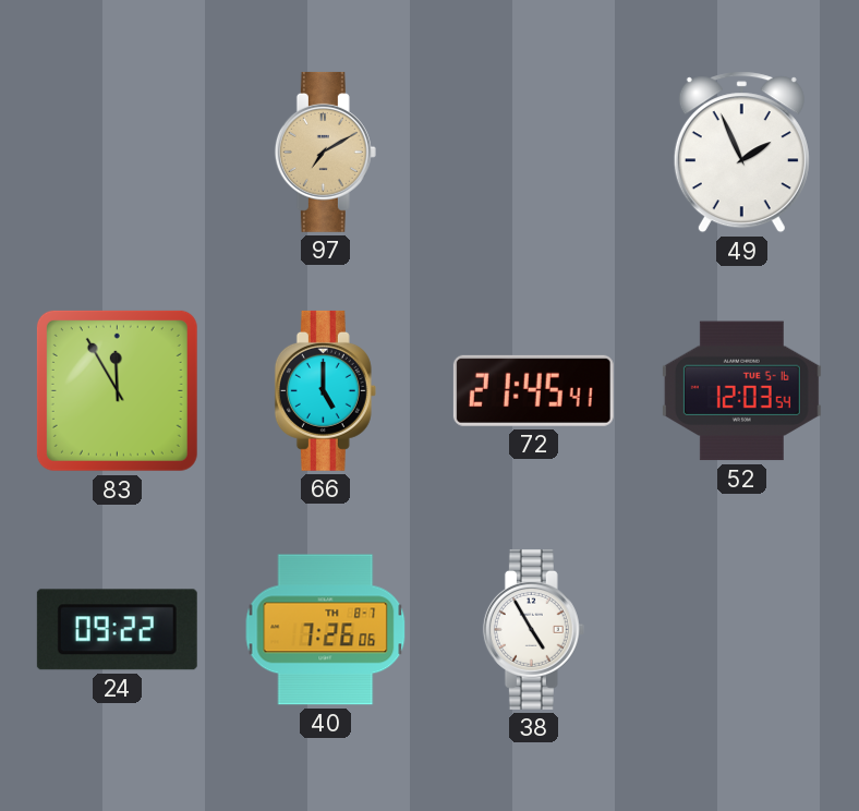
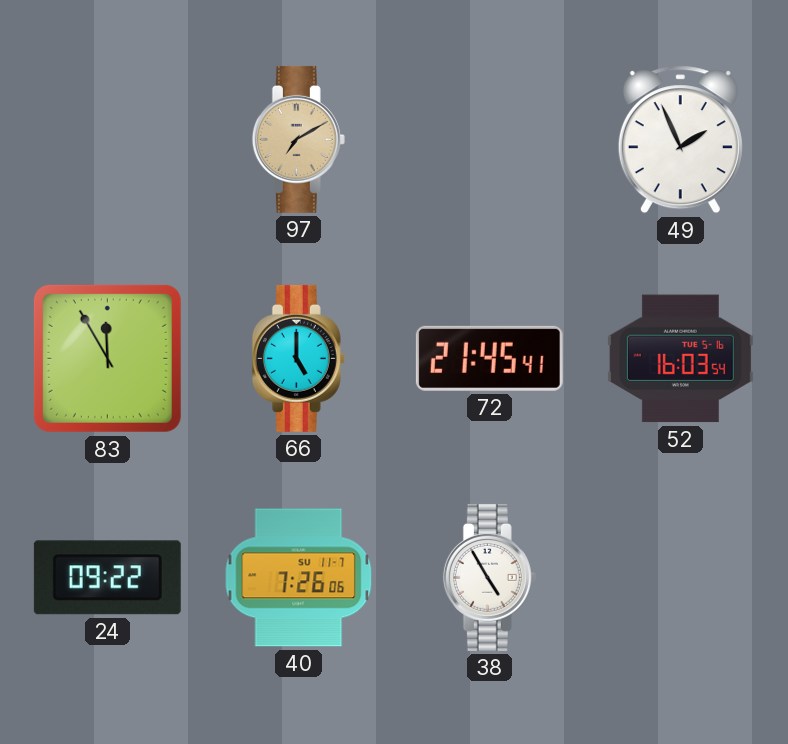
52: 12:03 -> 16:03 (680, 359)
40 date: TH 8-7 -> SU 11-7 (299, 578)
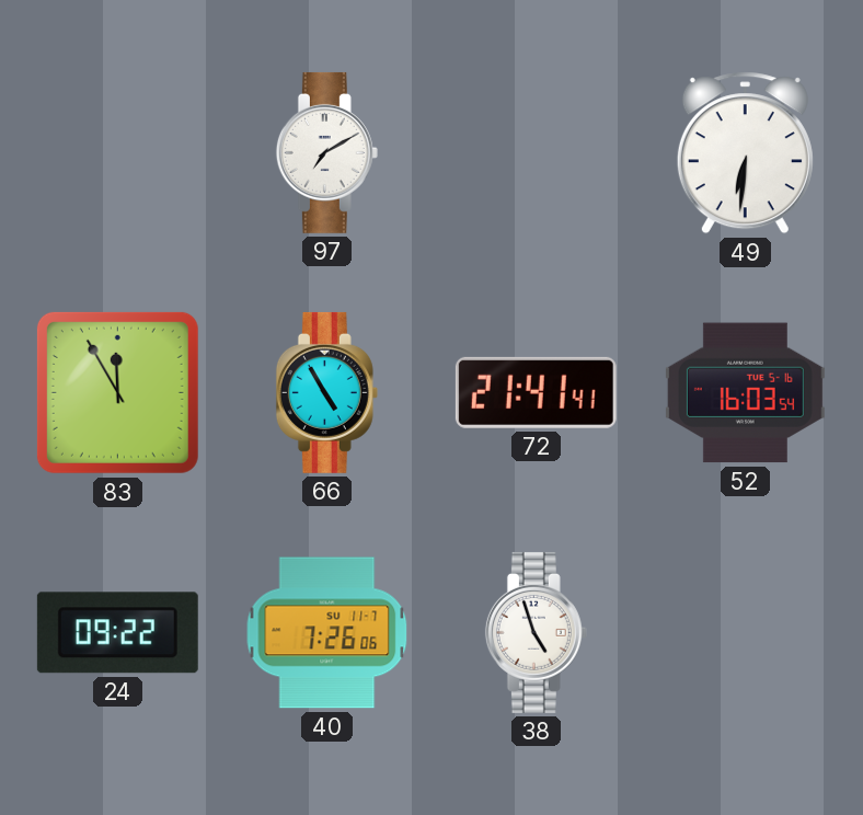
97 dial: champagne -> white (326, 152)
49: 1:56 -> 6:31 (745, 153)
66: 5:00 -> 4:55 (326, 392)
72: 21:45 -> 21:41 (536, 392)
38: 4:55 -> 4:57 (536, 632)
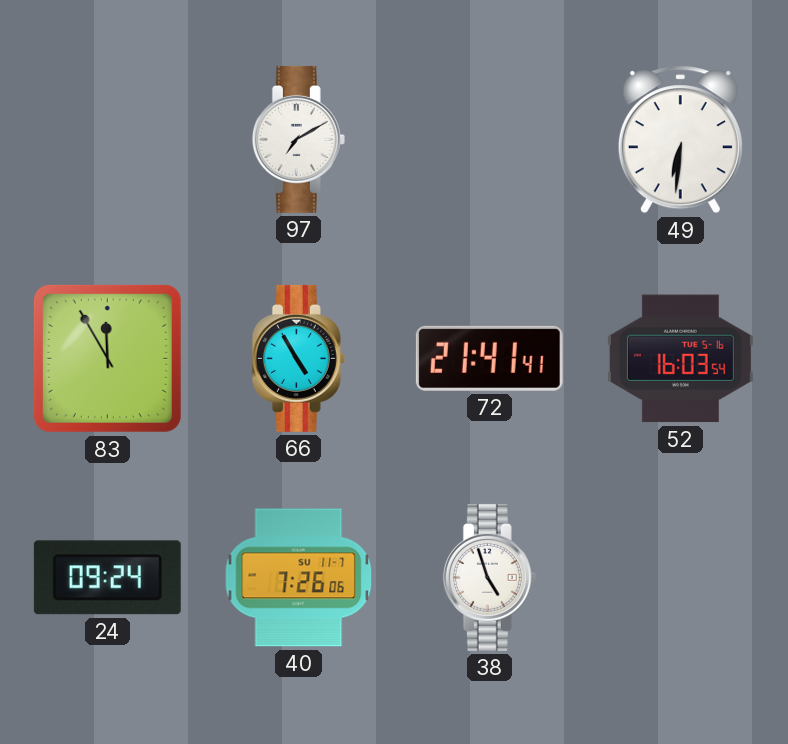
24: 09:22 -> 09:24 (107, 578)
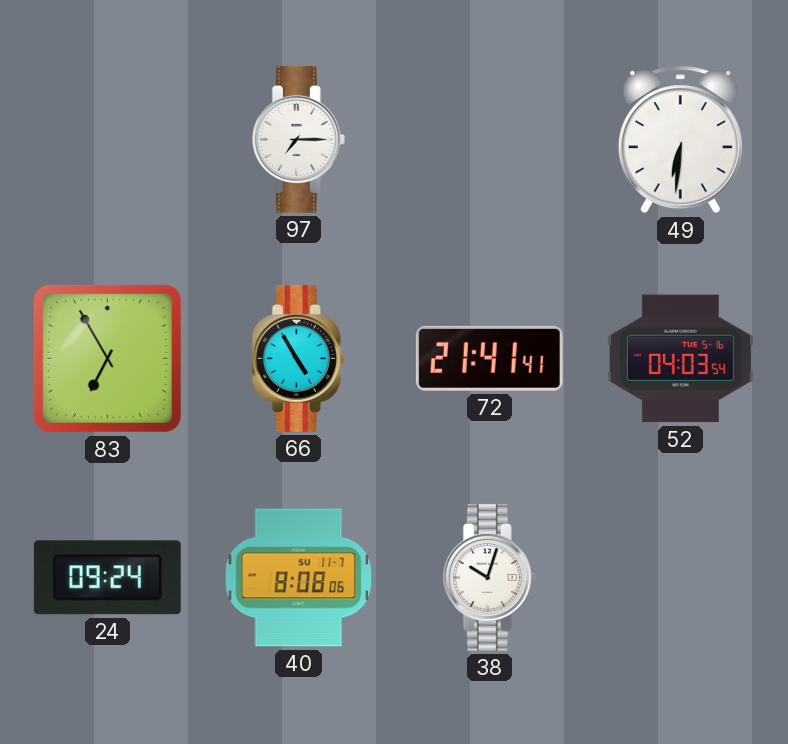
97: 7:10 -> 7:15 (298, 139)
83: 11:55 -> 6:55 (107, 358)
52: 16:03 -> 04:03 (680, 359)
40: 7:26 -> 8:08 (299, 578)
38: 4:57 -> 10:03 (489, 577)
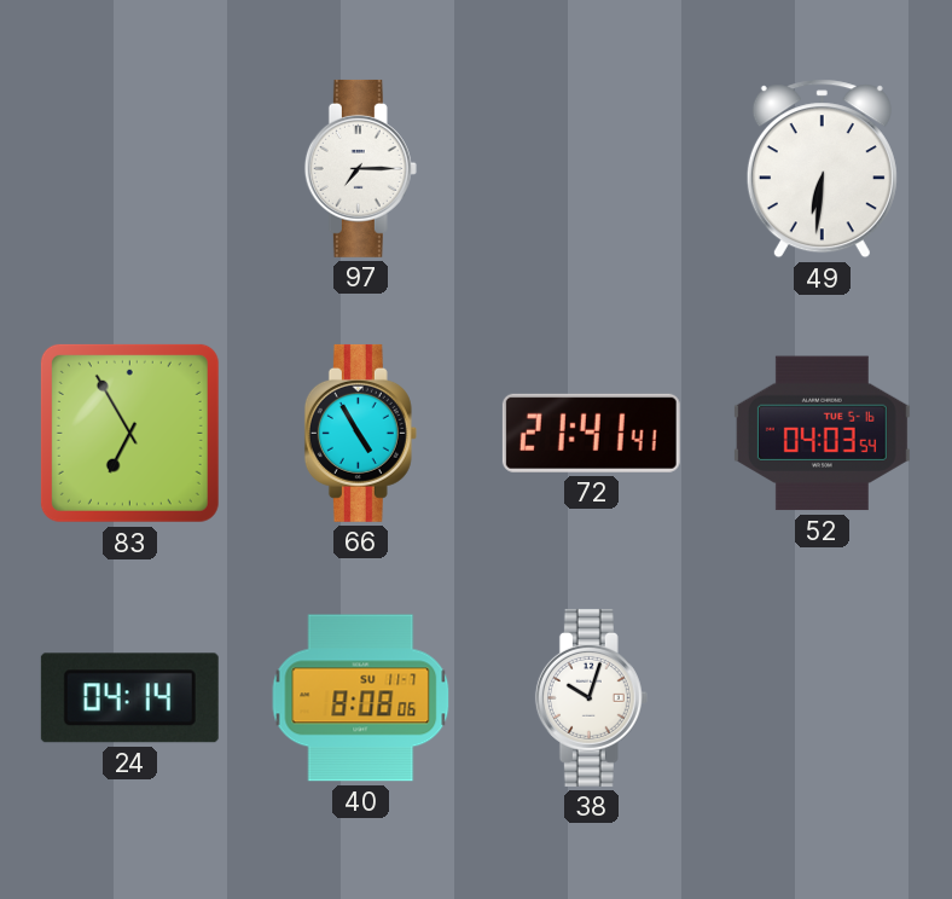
24: 09:24 -> 04:14 (129, 698)
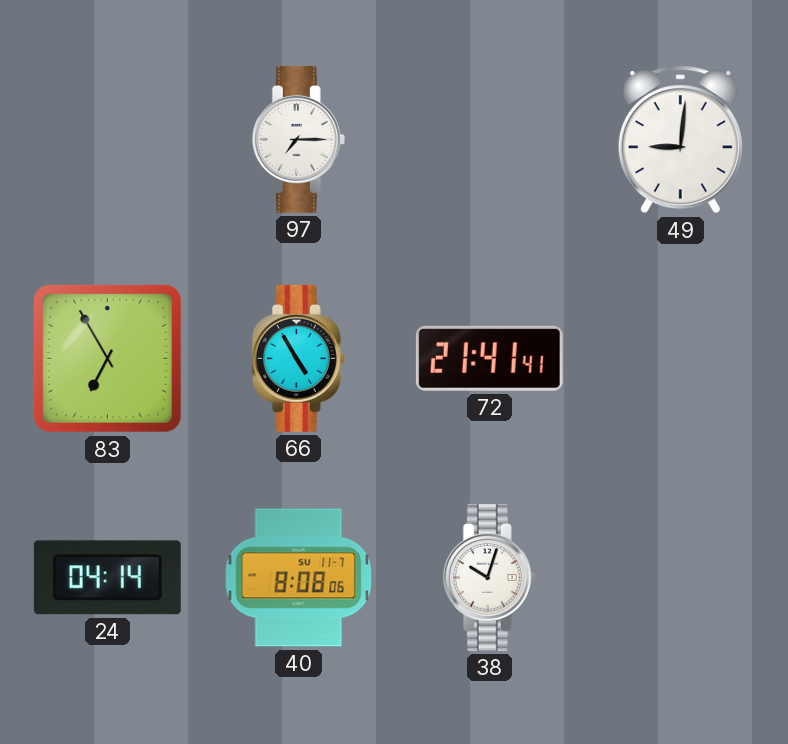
49: 6:31 -> 9:01 (680, 140)
52: 04:03 -> none (822, 434)
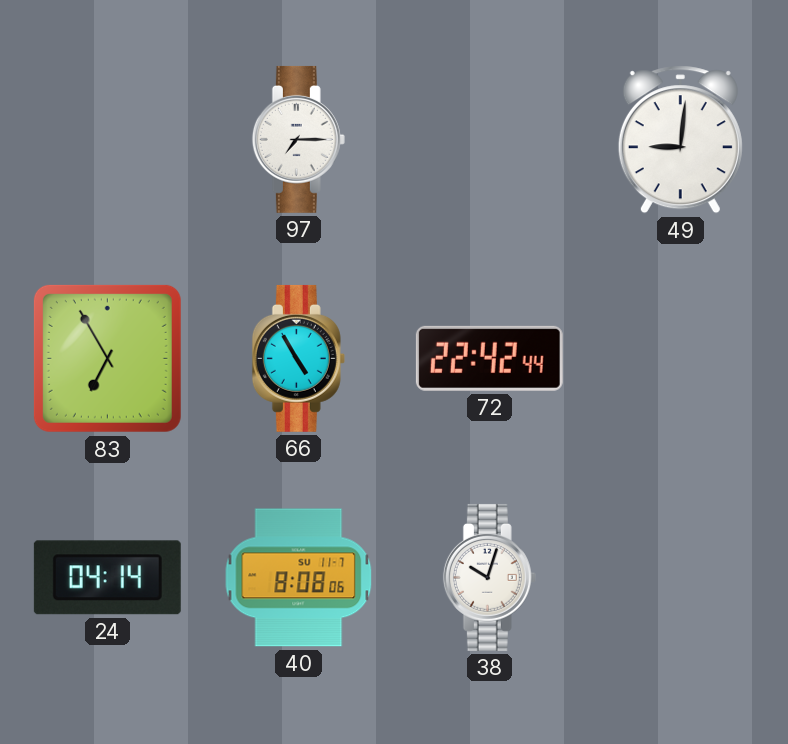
72: 21:41 -> 22:42 (489, 358)
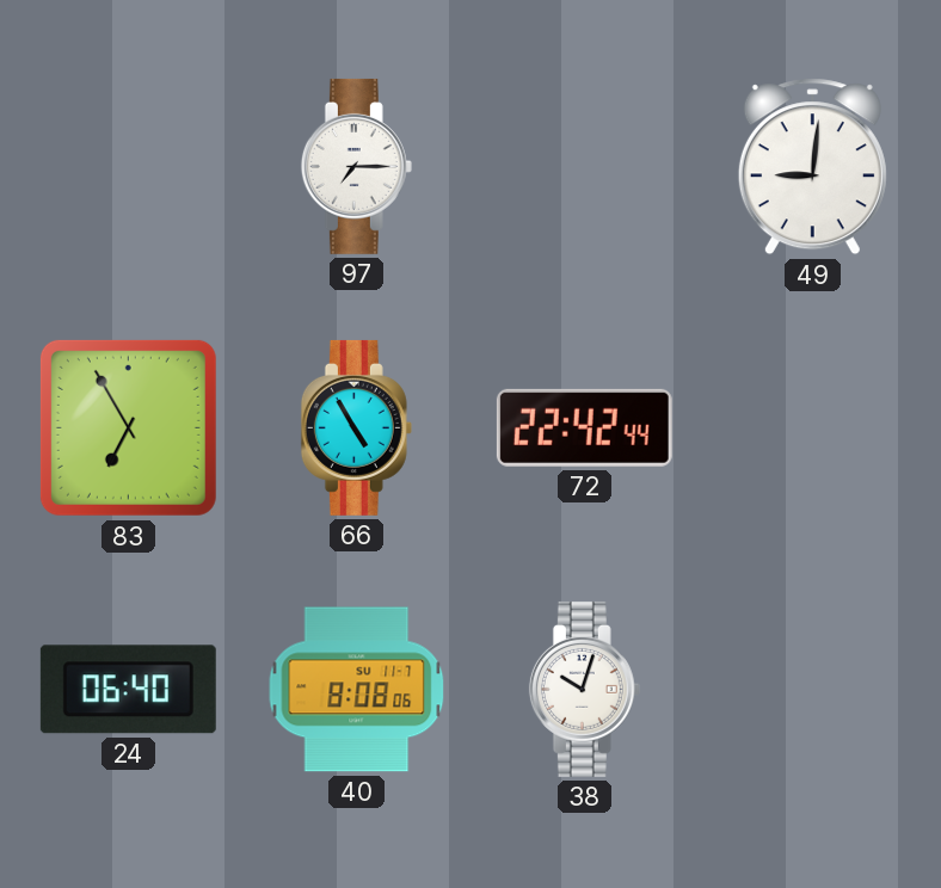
24: 04:14 -> 06:40 (128, 690)
